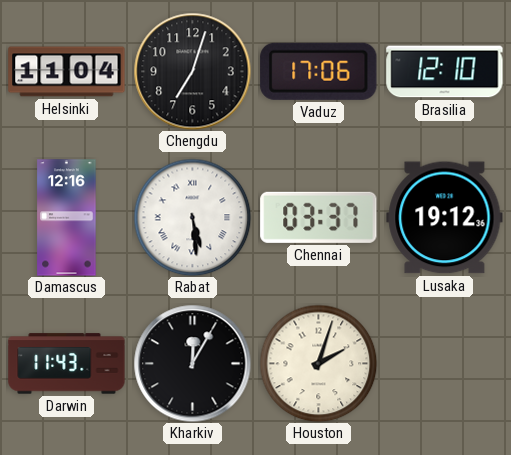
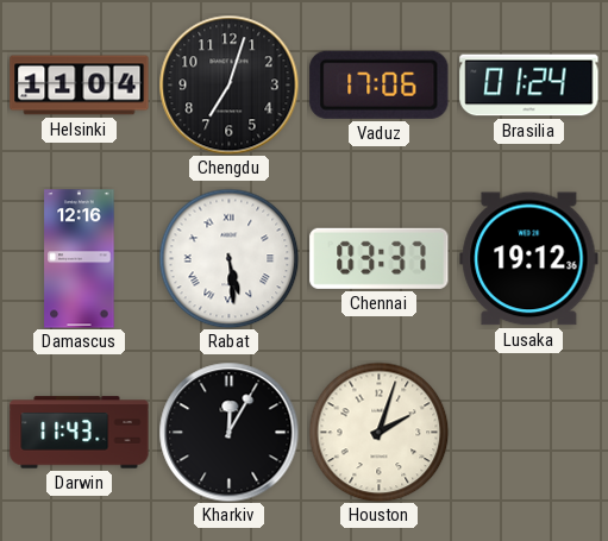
Brasilia: 12:10 -> 01:24 (529, 86)
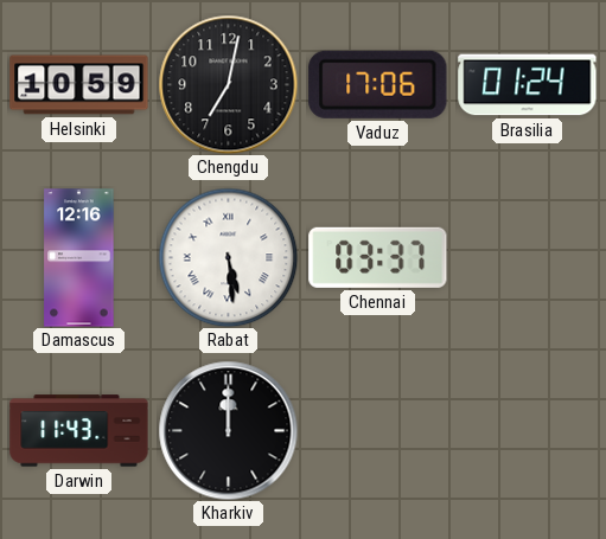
Helsinki: 11:04 -> 10:59 (79, 85)
Chengdu: 7:03 -> 7:02 (228, 84)
Lusaka: 19:12 -> none (529, 259)
Kharkiv: 12:05 -> 12:00 (228, 430)
Houston: 2:03 -> none (378, 432)
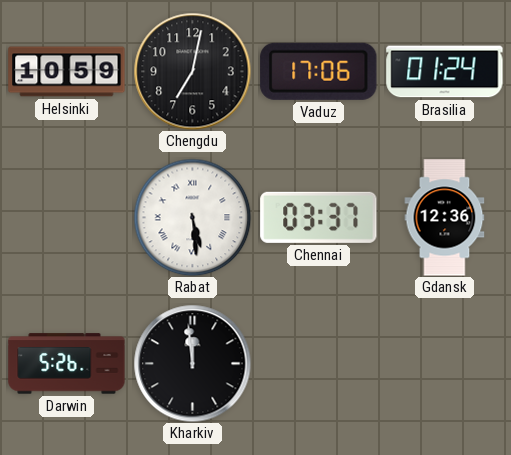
Damascus: 12:16 -> none (79, 258)
Gdansk: none -> 12:36 (445, 218)
Darwin: 11:43 -> 5:26 (67, 364)
Kharkiv: 12:00 -> 11:59 (192, 363)
